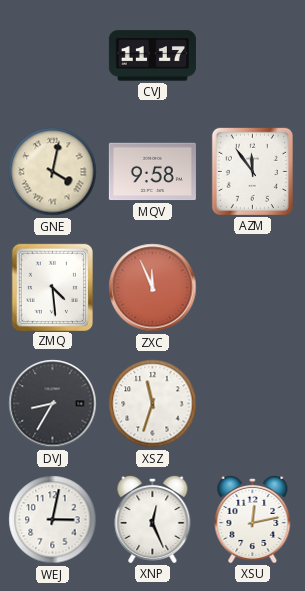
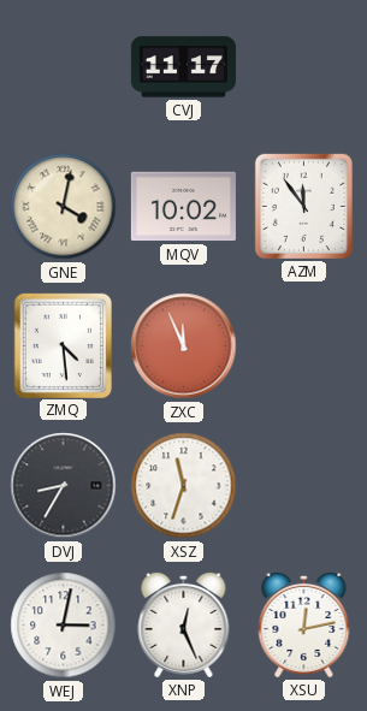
MQV: 9:58 -> 10:02 (183, 207)
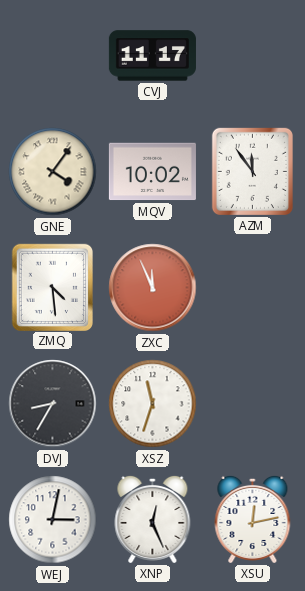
GNE: 4:02 -> 4:06 (53, 172)
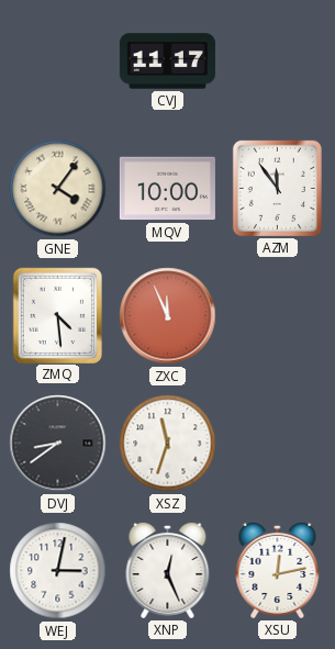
MQV: 10:02 -> 10:00 (167, 189)
DVJ: 8:35 -> 8:39 (58, 444)
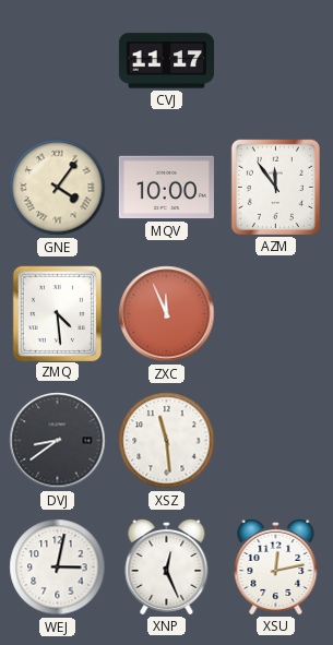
XSZ: 11:33 -> 11:29 (167, 441)
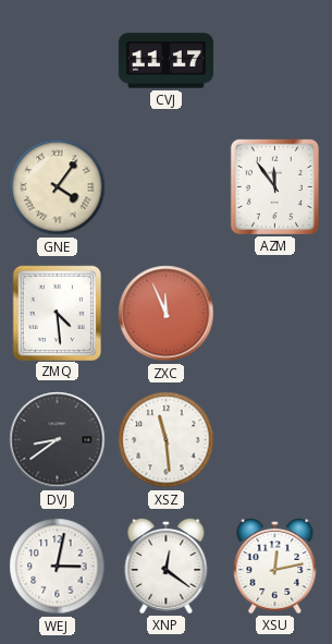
MQV: 10:00 -> none (166, 188)
XNP: 12:26 -> 12:21 (167, 566)
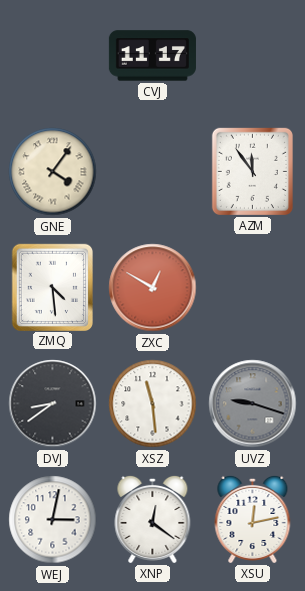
ZXC: 11:56 -> 12:50 (153, 288)
UVZ: none -> 9:18 (253, 404)
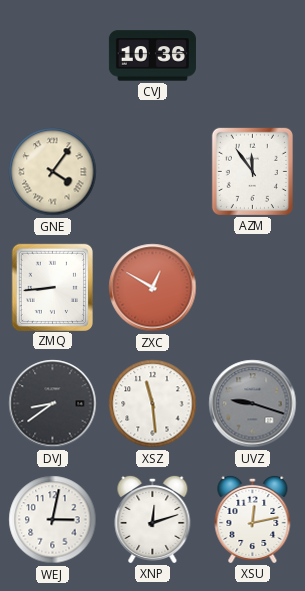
CVJ: 11:17 -> 10:36 (152, 56)
ZMQ: 4:29 -> 8:44 (52, 287)
XNP: 12:21 -> 12:12 (153, 519)
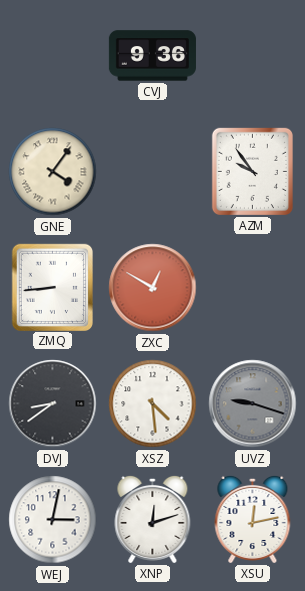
CVJ: 10:36 -> 9:36 (152, 56)
AZM: 11:54 -> 9:54 (252, 171)
XSZ: 11:29 -> 4:29 (153, 404)
